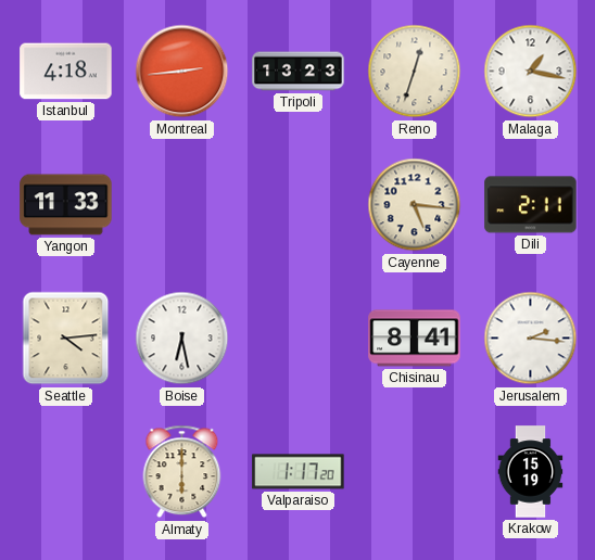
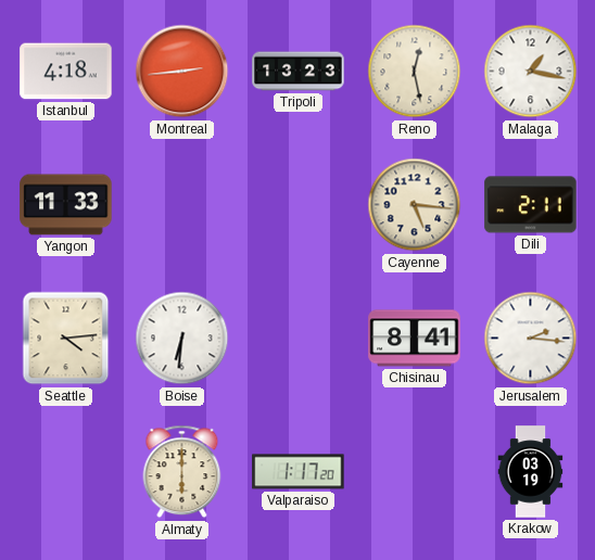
Reno: 12:33 -> 12:28 (415, 72)
Boise: 6:28 -> 6:31 (182, 339)
Krakow: 15:19 -> 03:19 (531, 472)
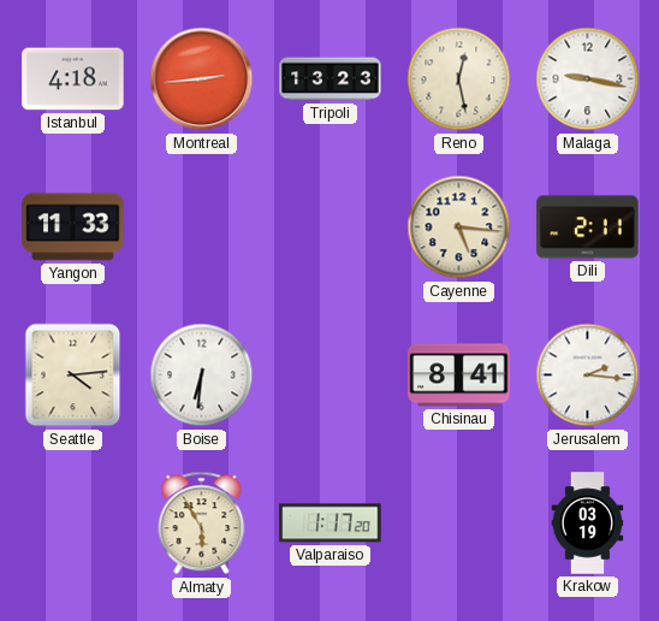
Malaga: 1:17 -> 9:17 (588, 79)
Almaty: 6:00 -> 5:55 (202, 524)
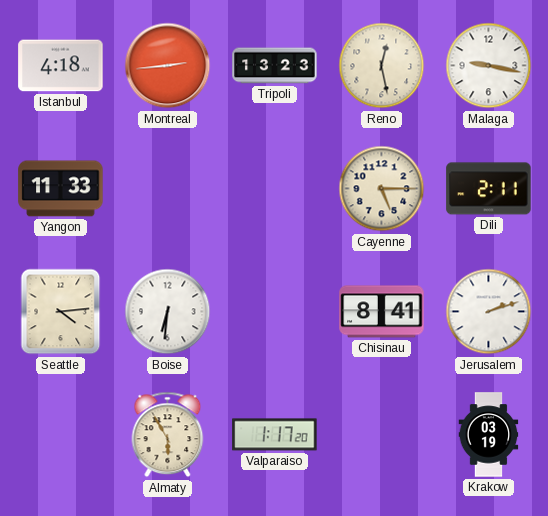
Cayenne: 5:16 -> 5:15 (382, 189)
Jerusalem: 2:16 -> 2:12 (489, 312)
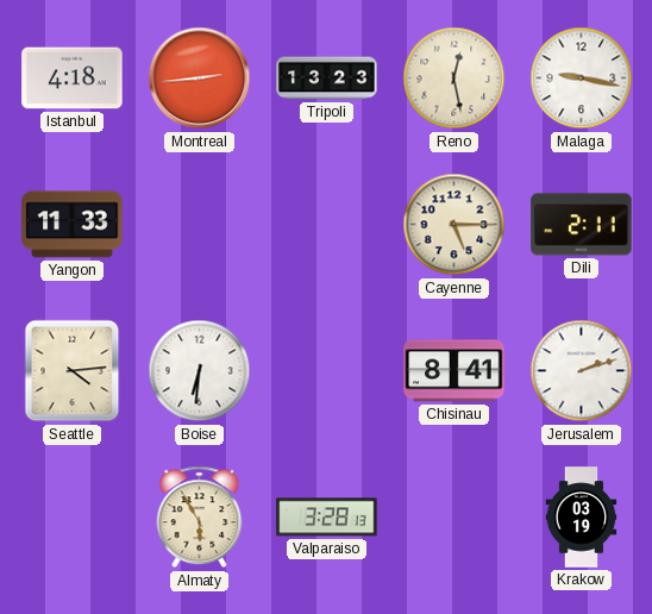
Valparaiso: 1:17 -> 3:28 (327, 518)
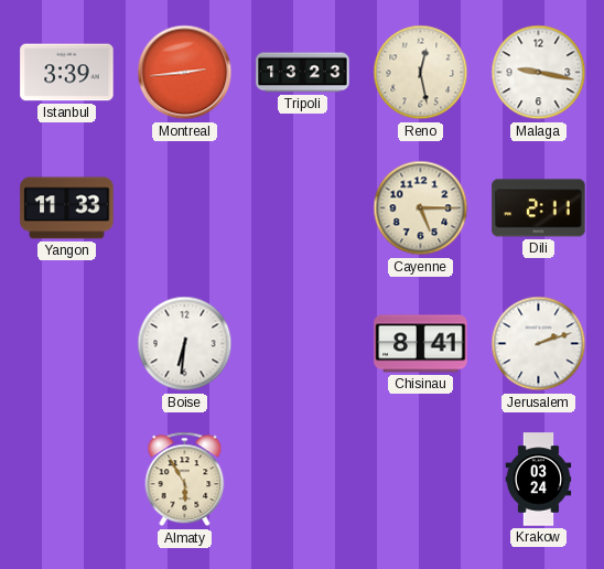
Istanbul: 4:18 -> 3:39 (67, 73)
Seattle: 4:14 -> none (73, 371)
Valparaiso: 3:28 -> none (327, 518)
Krakow: 03:19 -> 03:24 (539, 480)
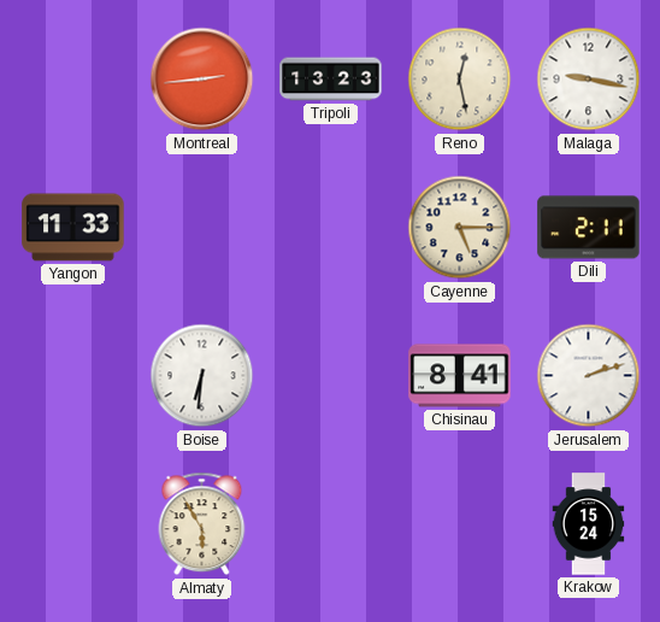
Istanbul: 3:39 -> none (67, 73)
Krakow: 03:24 -> 15:24 (589, 524)
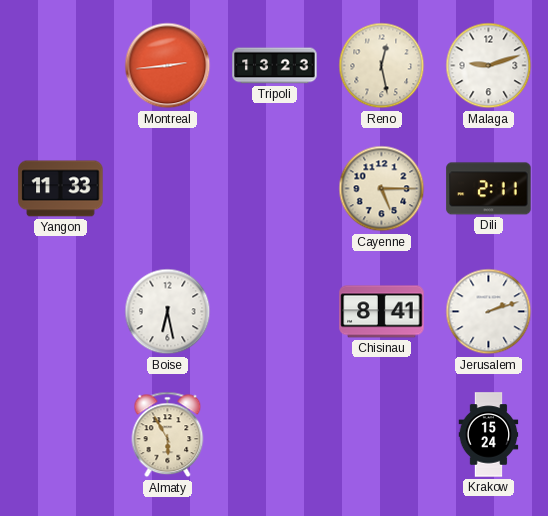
Malaga: 9:17 -> 9:12 (489, 66)
Boise: 6:31 -> 6:28 (168, 312)
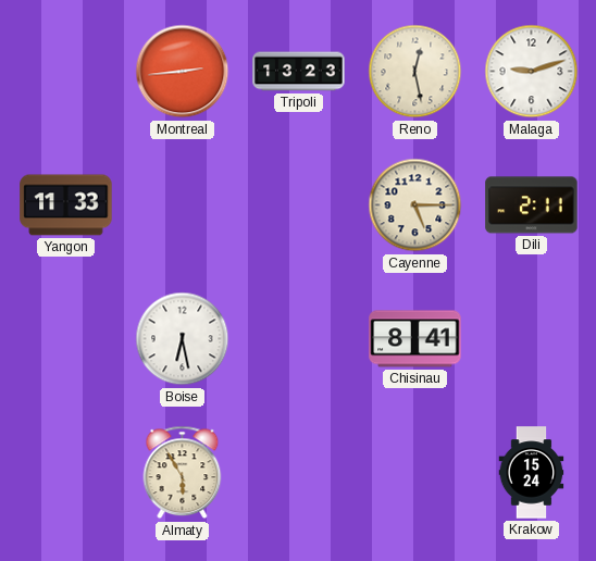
Jerusalem: 2:12 -> none (489, 312)
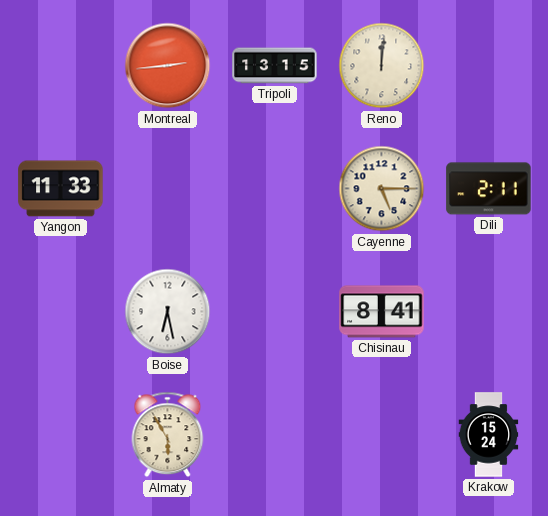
Tripoli: 13:23 -> 13:15 (275, 66)
Reno: 12:28 -> 12:01 (382, 66)
Malaga: 9:12 -> none (532, 72)
